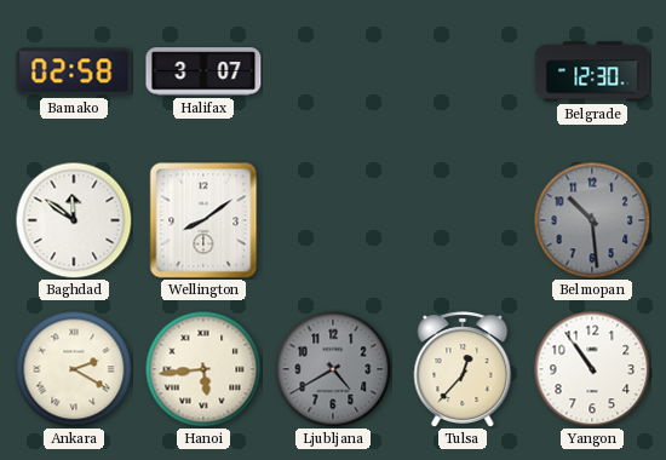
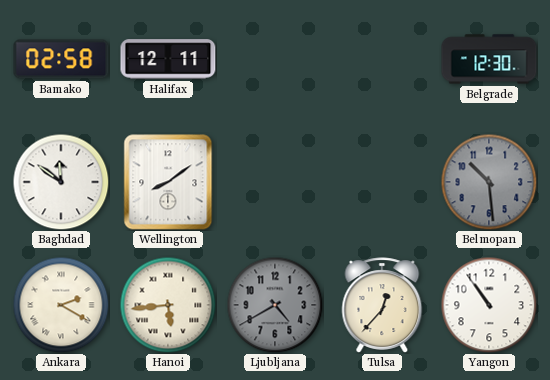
Halifax: 3:07 -> 12:11 (168, 59)
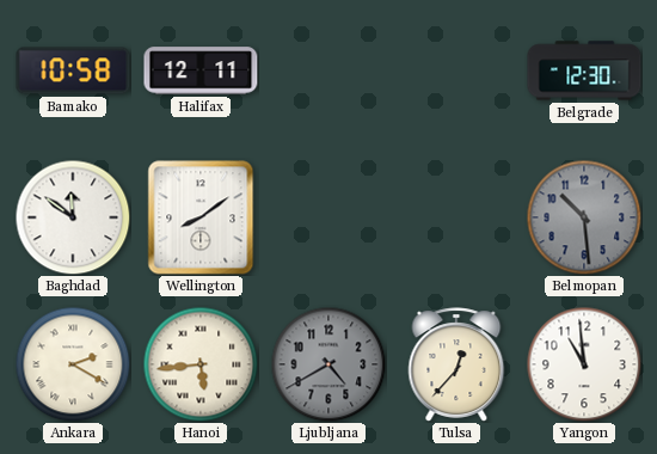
Bamako: 02:58 -> 10:58 (73, 70)
Yangon: 10:54 -> 10:59 (584, 364)
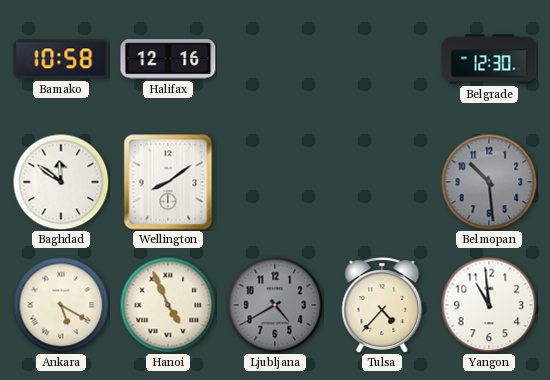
Halifax: 12:11 -> 12:16 (168, 59)
Ankara: 2:20 -> 5:20 (61, 305)
Hanoi: 5:44 -> 4:56 (168, 305)
Tulsa: 12:37 -> 4:37 (382, 305)
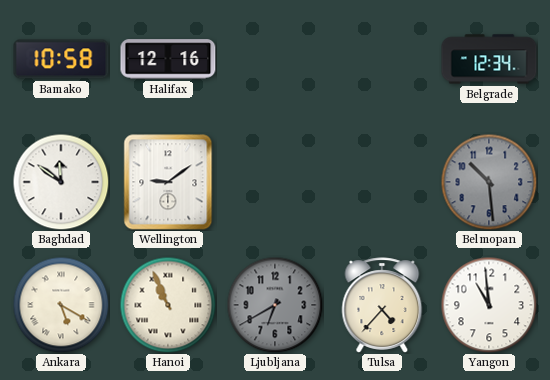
Belgrade: 12:30 -> 12:34 (489, 59)
Wellington: 8:09 -> 9:09 (168, 182)
Hanoi: 4:56 -> 10:56 (168, 305)
Ljubljana: 4:40 -> 6:40 (275, 305)
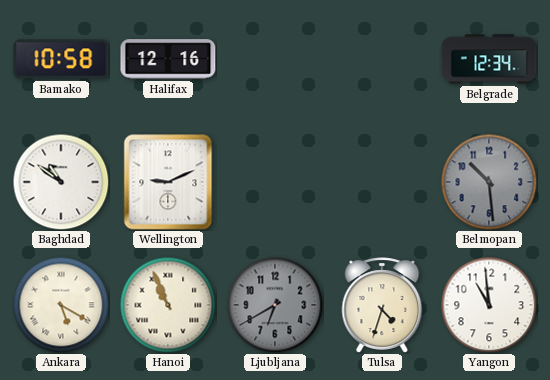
Baghdad: 11:51 -> 10:51 (61, 182)
Wellington: 9:09 -> 9:11 (168, 182)
Tulsa: 4:37 -> 4:33 (382, 305)
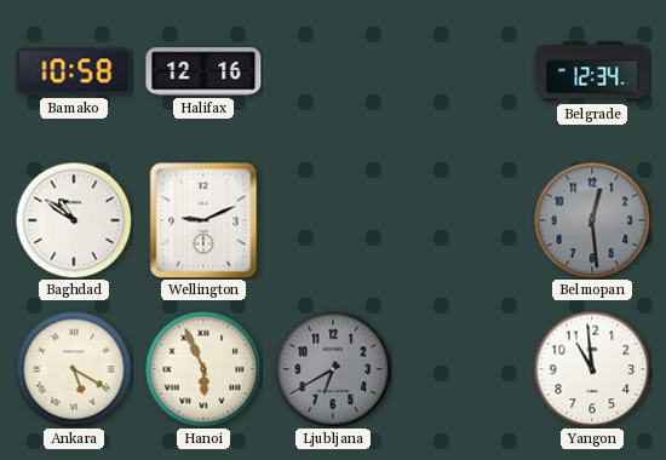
Belmopan: 10:29 -> 12:29 (592, 220)
Hanoi: 10:56 -> 5:56 (203, 369)
Tulsa: 4:33 -> none (382, 305)
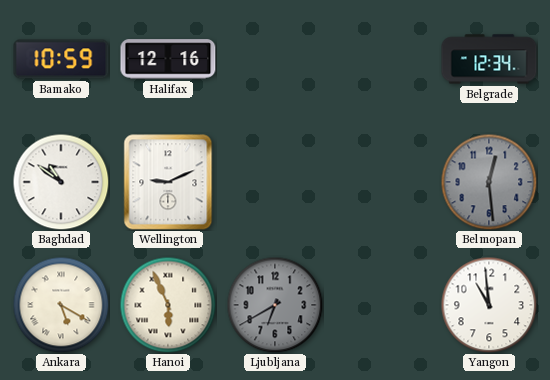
Bamako: 10:58 -> 10:59 (61, 59)
